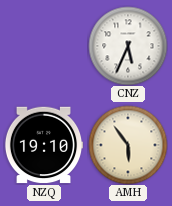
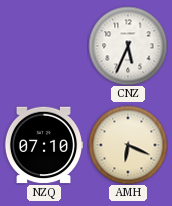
NZQ: 19:10 -> 07:10 (44, 145)
AMH: 5:54 -> 6:19 (128, 145)
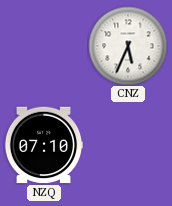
AMH: 6:19 -> none (128, 145)
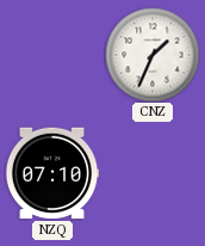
CNZ: 5:34 -> 1:34 (153, 55)
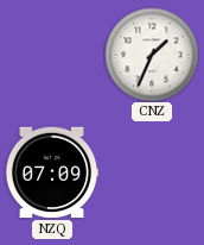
NZQ: 07:10 -> 07:09 (52, 172)
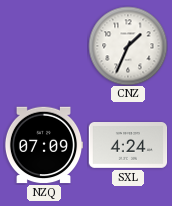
SXL: none -> 4:24 (128, 146)
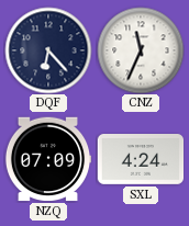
DQF: none -> 6:23 (48, 50)
CNZ: 1:34 -> 11:34 (141, 50)
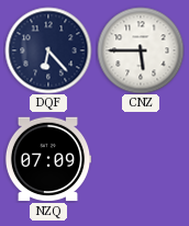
CNZ: 11:34 -> 5:45 (141, 50)
SXL: 4:24 -> none (141, 160)
